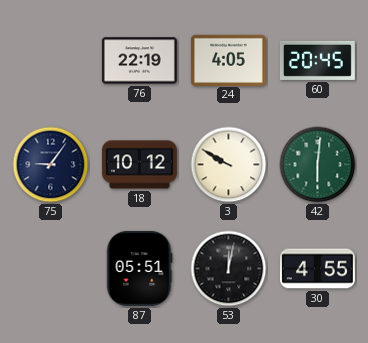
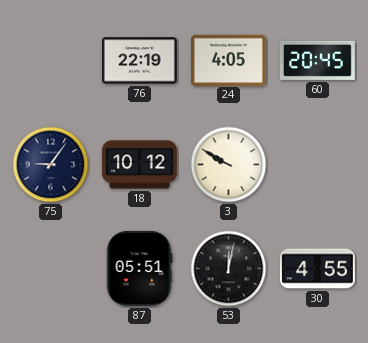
42: 6:01 -> none (318, 165)
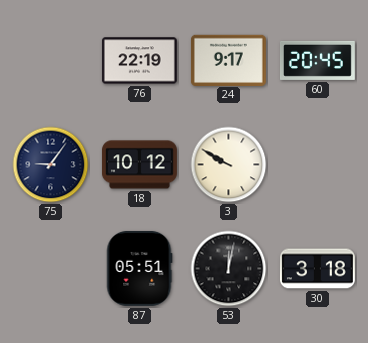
24: 4:05 -> 9:17 (228, 60)
30: 4:55 -> 3:18 (317, 269)
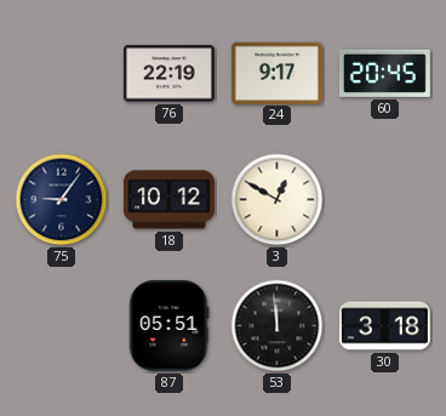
3: 9:50 -> 12:50 (278, 200)
53: 12:02 -> 11:59 (278, 326)
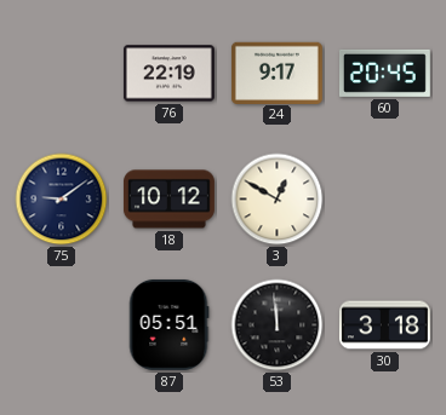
75: 9:06 -> 9:09 (62, 200)
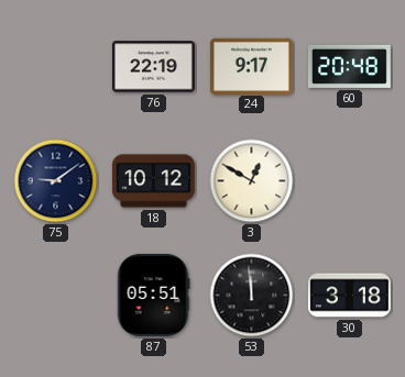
60: 20:45 -> 20:48 (349, 66)
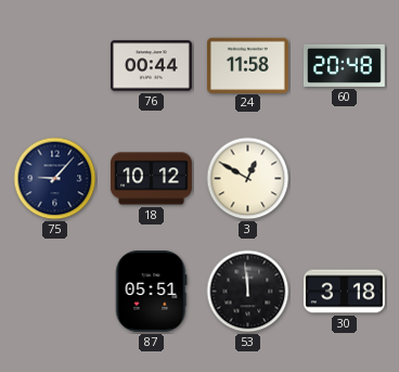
76: 22:19 -> 00:44 (151, 66)
24: 9:17 -> 11:58 (247, 65)
75: 9:09 -> 9:07 (55, 179)
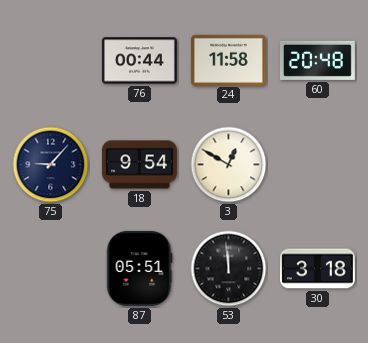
18: 10:12 -> 9:54 (139, 165)
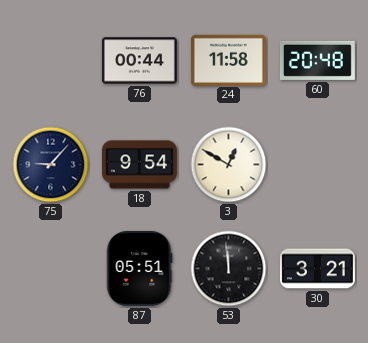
30: 3:18 -> 3:21 (317, 269)
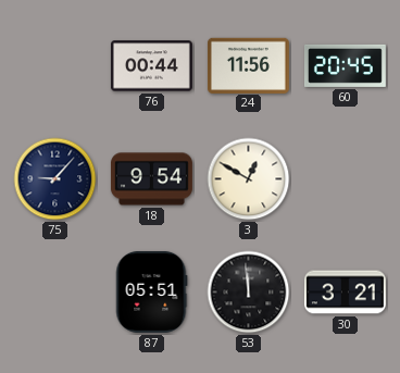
24: 11:58 -> 11:56 (248, 65)
60: 20:48 -> 20:45 (345, 65)
